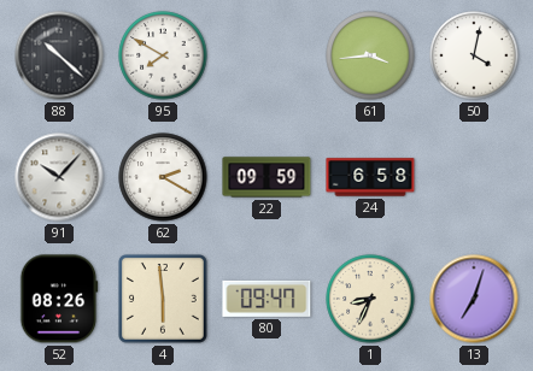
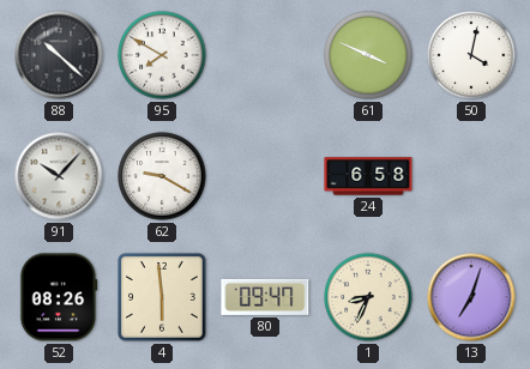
61: 3:44 -> 3:49 (368, 55)
62: 2:20 -> 9:20 (162, 176)
22: 09:59 -> none (266, 177)
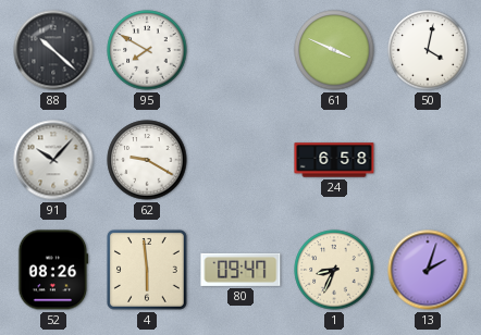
13: 7:03 -> 2:03 (428, 270)
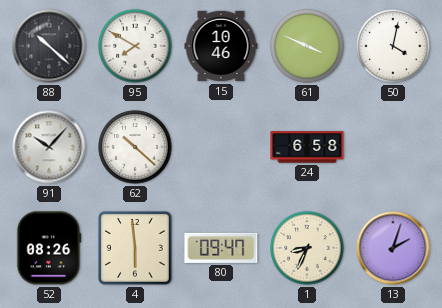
15: none -> 10:46 (221, 46)
62: 9:20 -> 10:22 (135, 147)
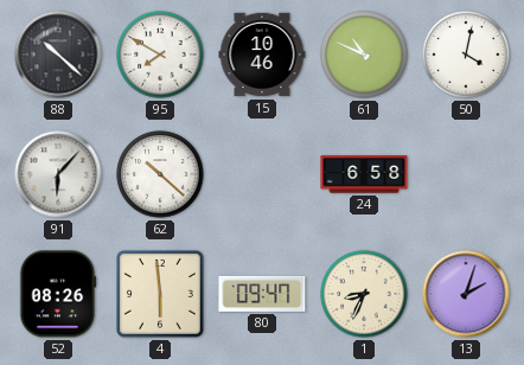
61: 3:49 -> 10:49 (364, 55)
91: 10:07 -> 6:07 (58, 174)
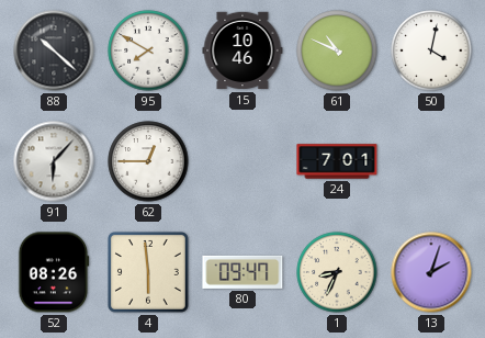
62: 10:22 -> 12:45 (148, 161)
24: 6:58 -> 7:01 (337, 161)
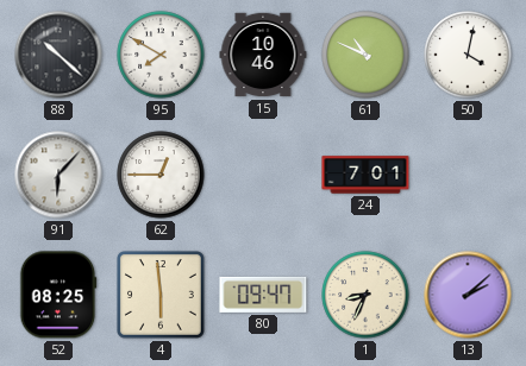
52: 08:26 -> 08:25 (58, 295)
13: 2:03 -> 2:08 (468, 295)
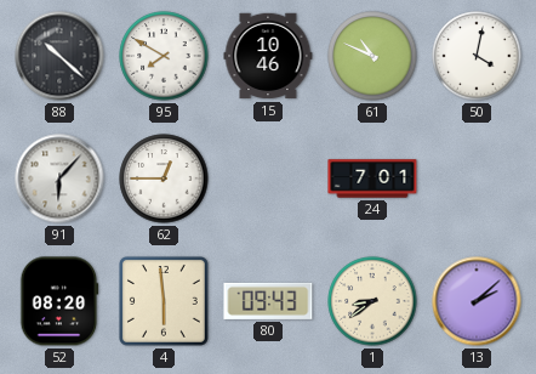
52: 08:25 -> 08:20 (59, 301)
80: 09:47 -> 09:43 (268, 301)
1: 8:34 -> 8:39 (372, 301)
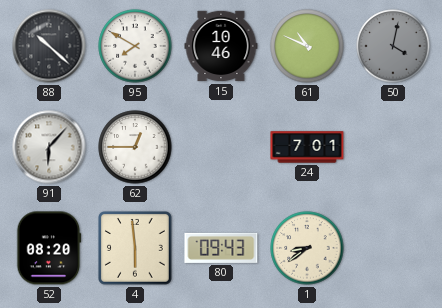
50 dial: white -> grey (393, 46)
13: 2:08 -> none (477, 301)
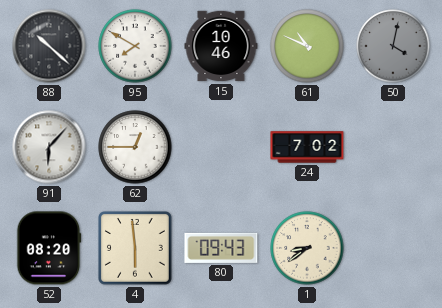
24: 7:01 -> 7:02 (307, 147)
